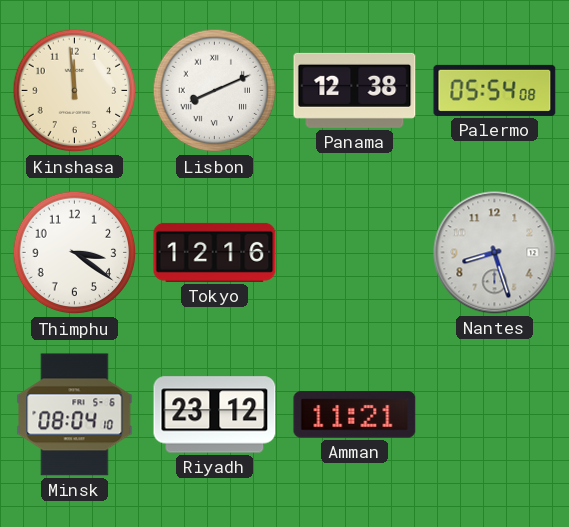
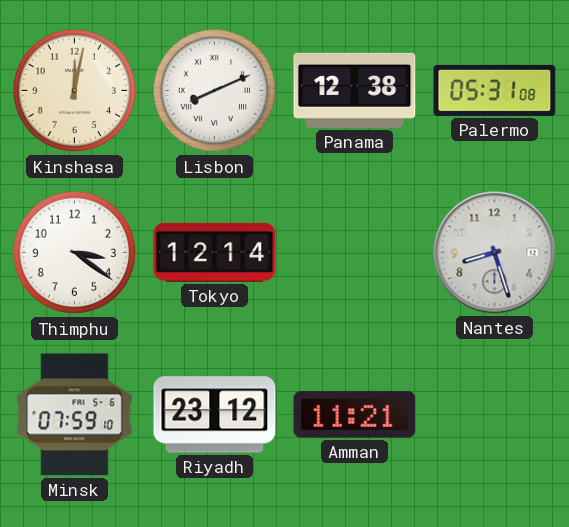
Kinshasa: 11:59 -> 12:02 (75, 91)
Palermo: 05:54 -> 05:31 (495, 90)
Tokyo: 12:16 -> 12:14 (215, 252)
Minsk: 08:04 -> 07:59 (75, 415)
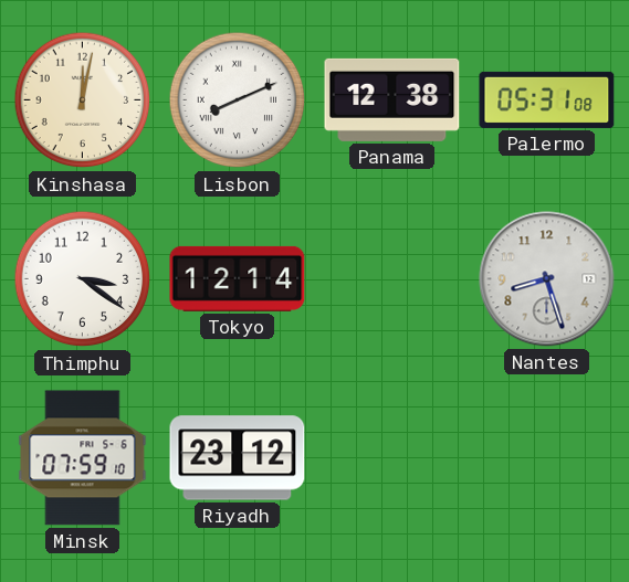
Amman: 11:21 -> none (355, 415)
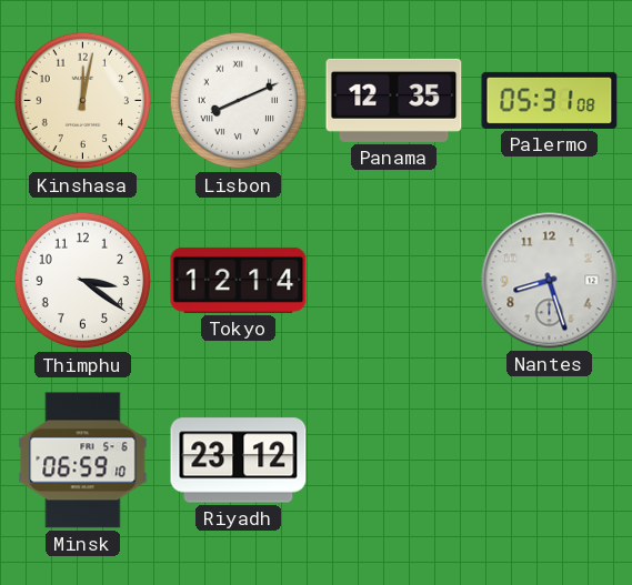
Panama: 12:38 -> 12:35 (394, 100)
Minsk: 07:59 -> 06:59 (83, 461)
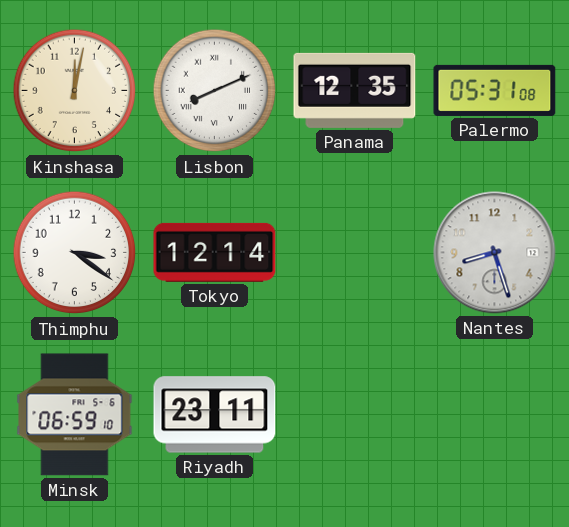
Riyadh: 23:12 -> 23:11 (215, 415)
